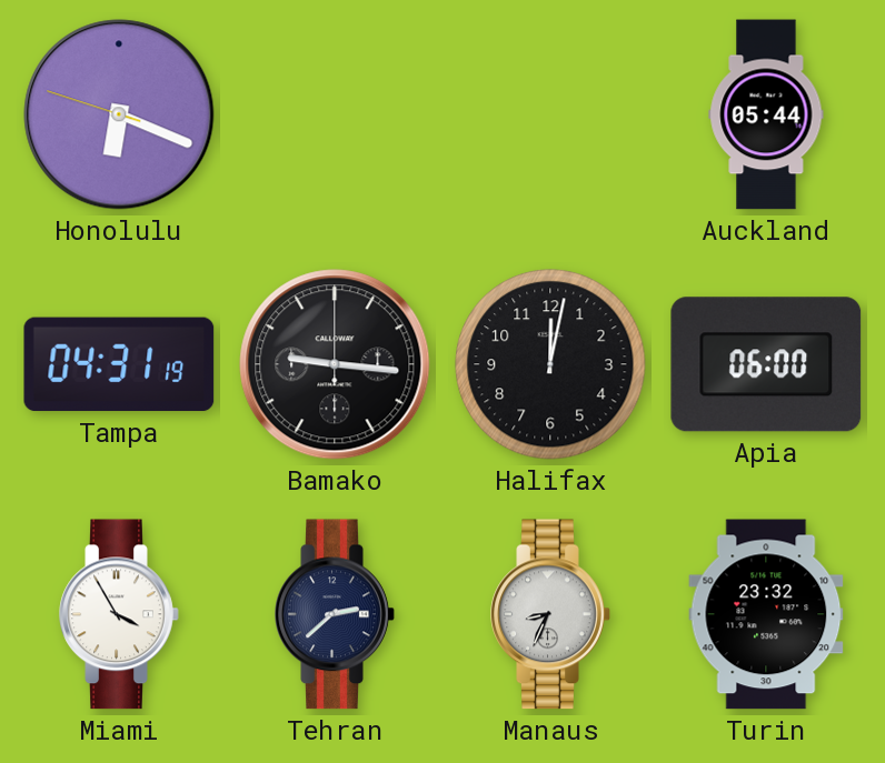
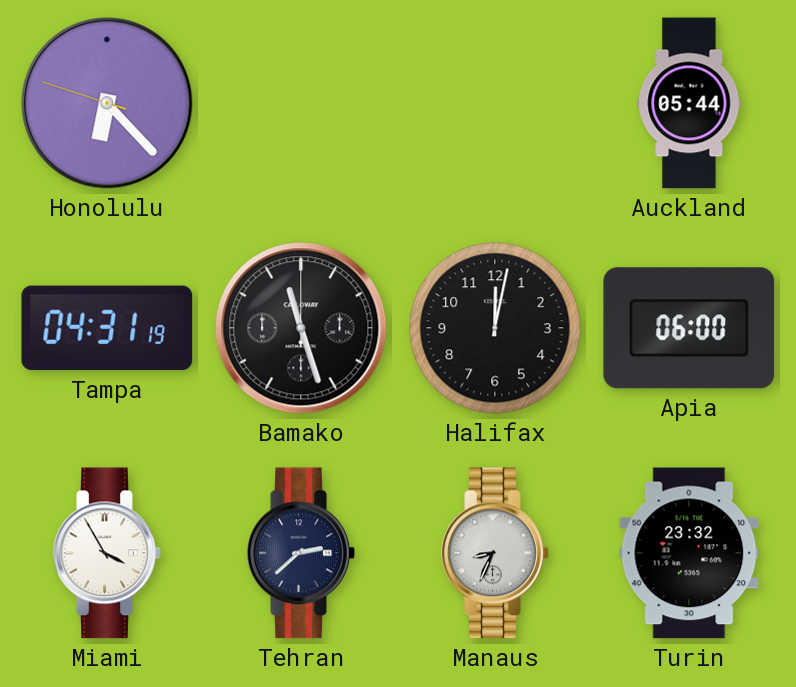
Honolulu: 6:18 -> 6:22 (107, 103)
Bamako: 9:16 -> 11:27 (301, 328)
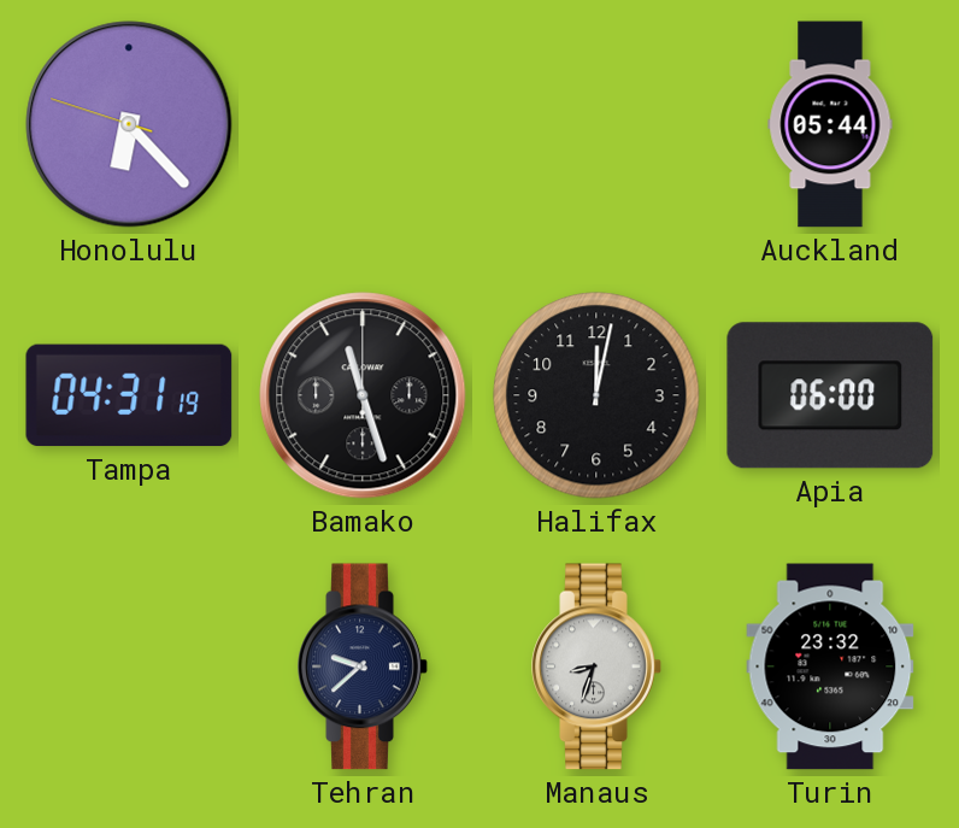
Miami: 3:55 -> none (107, 553)
Tehran: 2:38 -> 9:38 (363, 666)
Manaus: 8:34 -> 8:33 (596, 666)
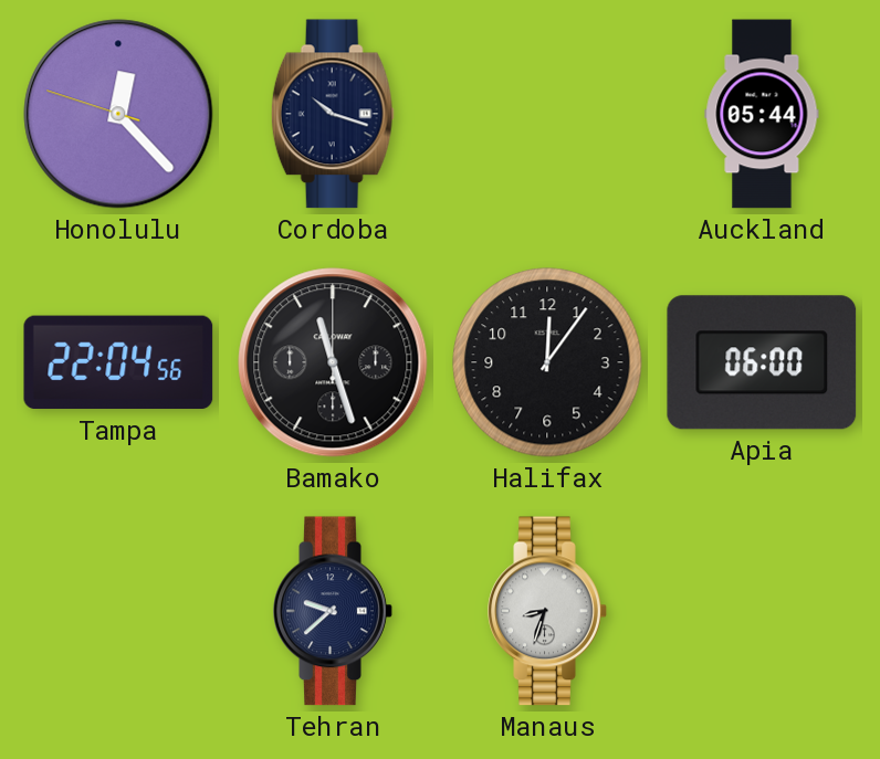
Honolulu: 6:22 -> 12:22 (118, 114)
Cordoba: none -> 10:18 (333, 114)
Tampa: 04:31 -> 22:04 (118, 362)
Halifax: 12:02 -> 12:06 (547, 362)
Turin: 23:32 -> none (830, 666)
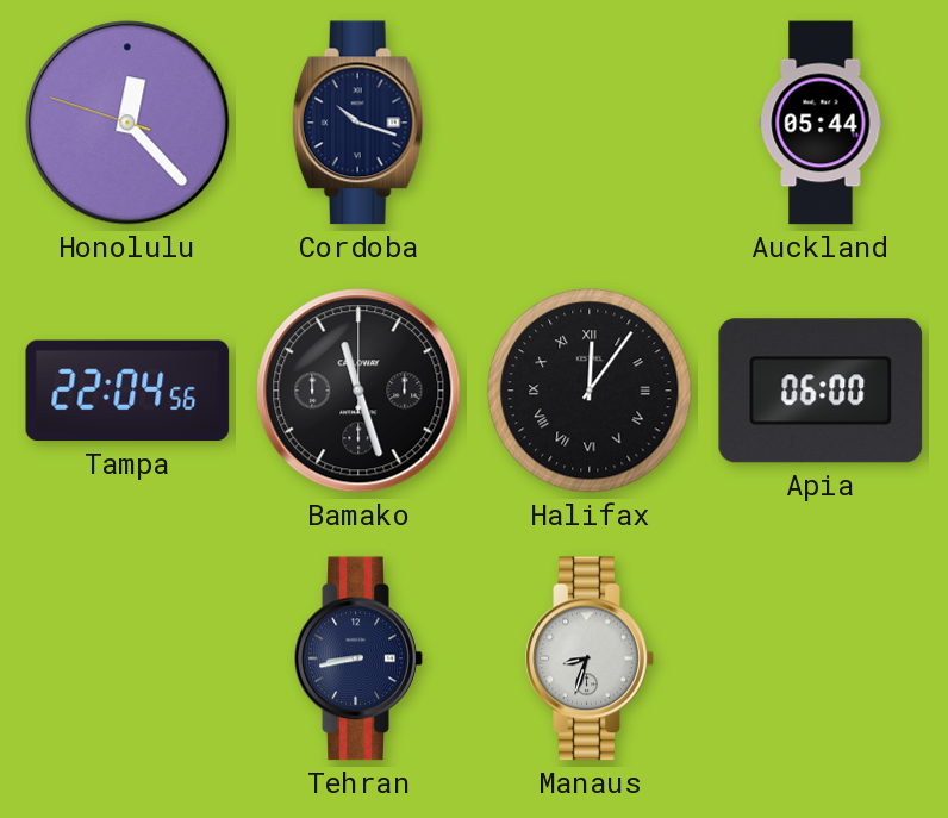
Halifax numerals: Arabic -> Roman (590, 391)
Tehran: 9:38 -> 8:43 (358, 658)
